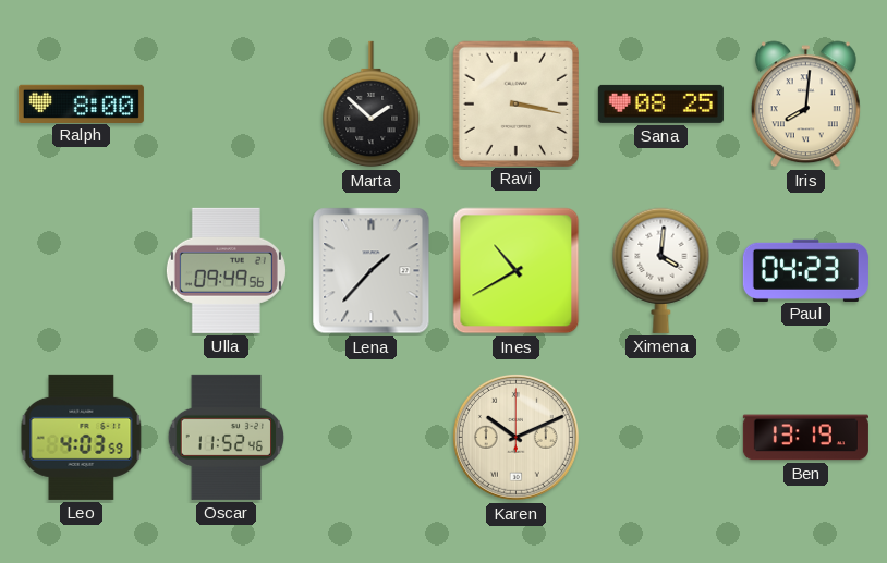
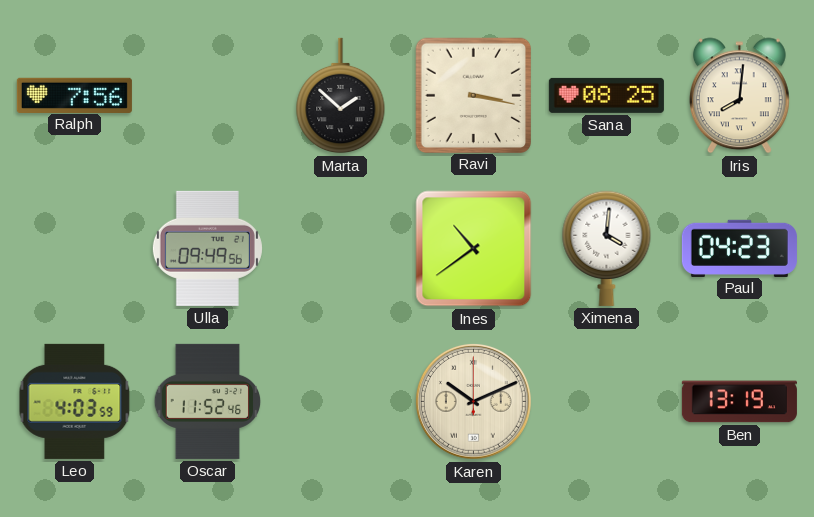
Ralph: 8:00 -> 7:56 (74, 95)
Lena: 1:37 -> none (372, 271)
Ines: 10:40 -> 10:39 (474, 249)
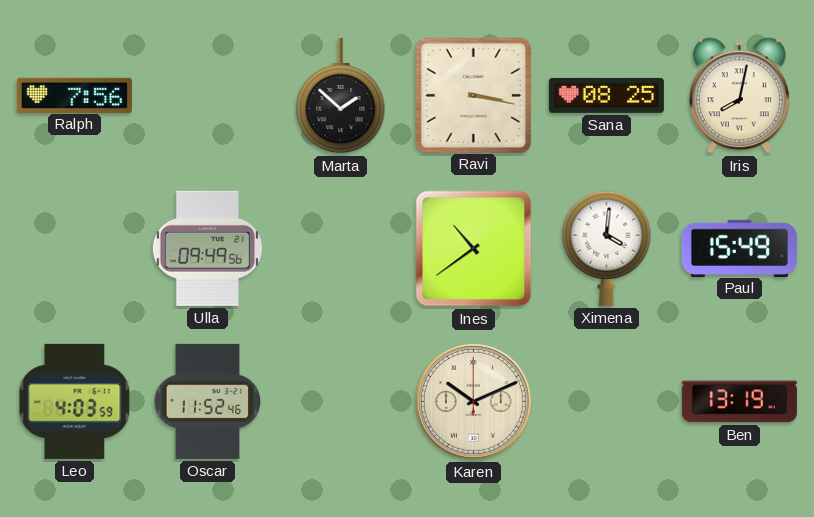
Iris: 8:01 -> 8:02 (739, 96)
Paul: 04:23 -> 15:49 (739, 248)
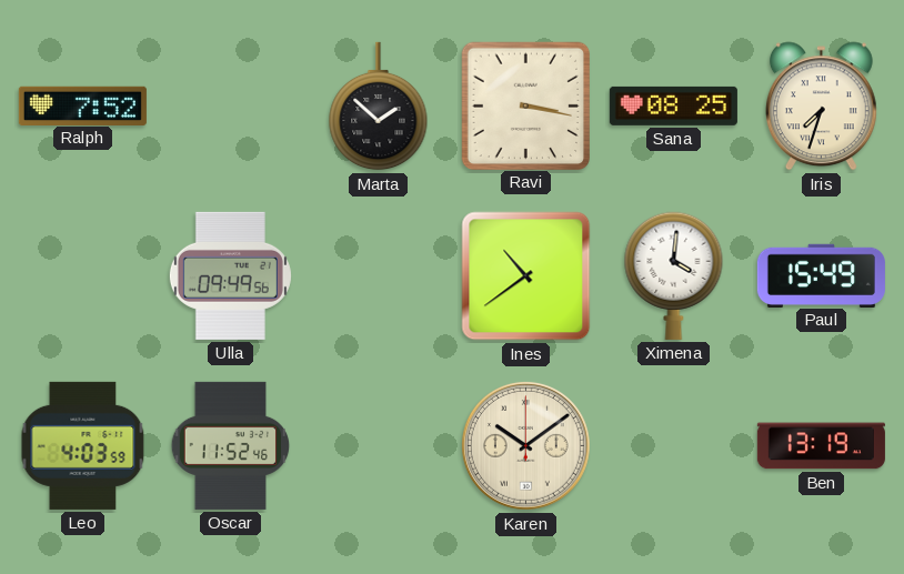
Ralph: 7:56 -> 7:52 (82, 105)
Iris: 8:02 -> 7:33 (821, 107)
Karen: 10:11 -> 10:09 (525, 445)
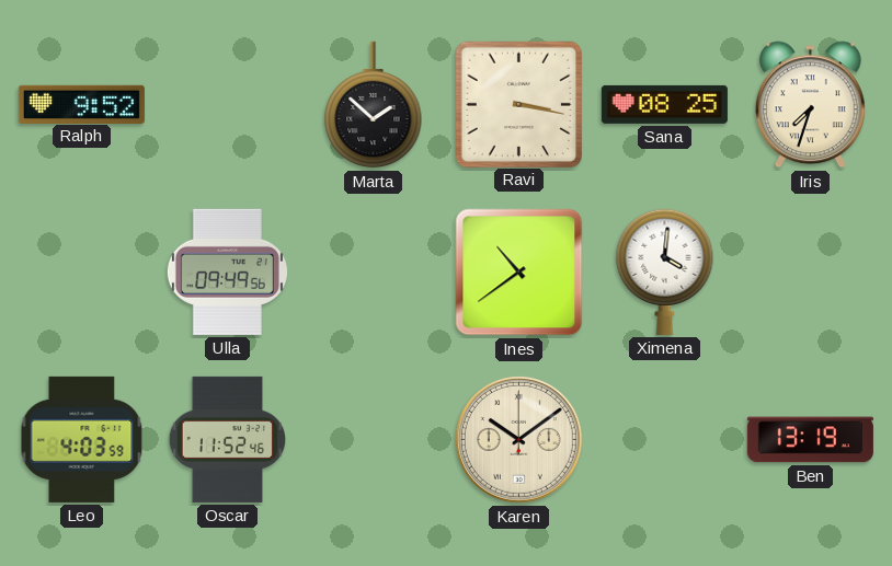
Ralph: 7:52 -> 9:52 (81, 104)
Paul: 15:49 -> none (821, 275)
